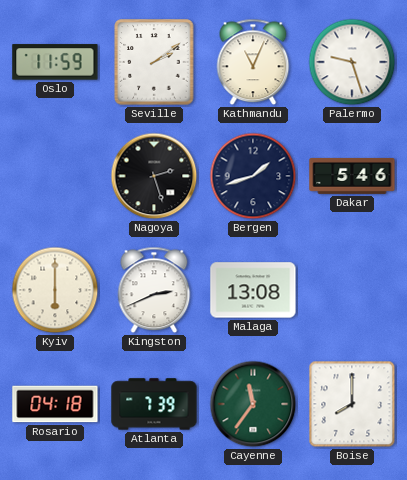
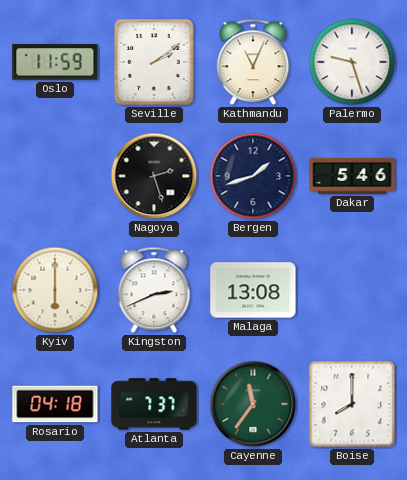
Atlanta: 7:39 -> 7:37 (154, 404)
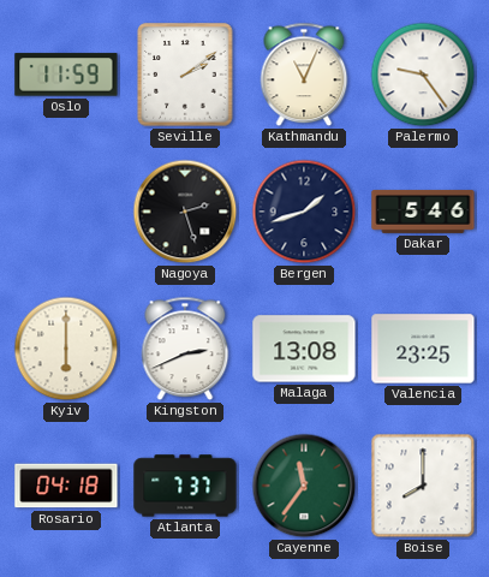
Palermo: 9:27 -> 9:24 (423, 75)
Valencia: none -> 23:25 (423, 349)
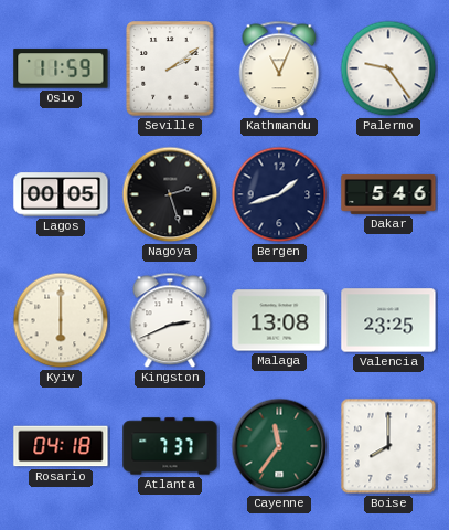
Lagos: none -> 00:05 (61, 194)
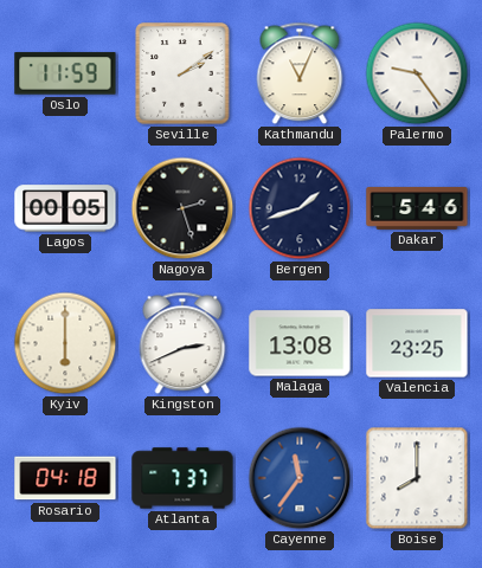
Cayenne dial: green -> blue (300, 478)
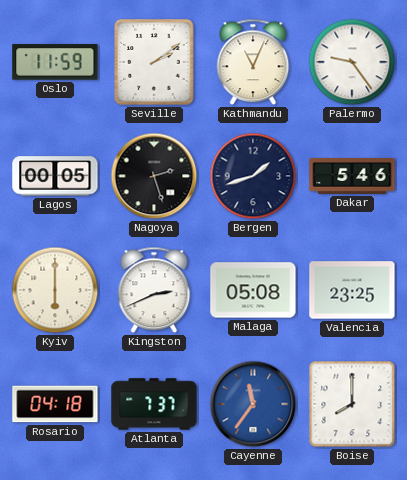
Malaga: 13:08 -> 05:08 (253, 290)
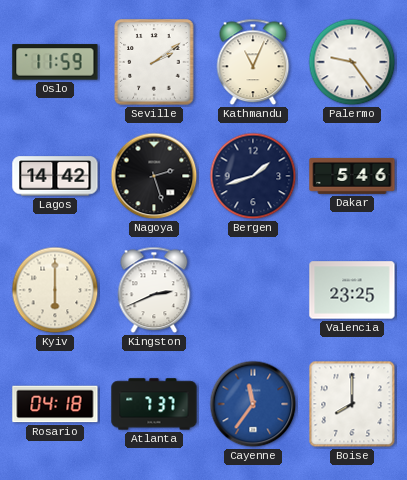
Lagos: 00:05 -> 14:42 (55, 176)
Malaga: 05:08 -> none (253, 290)
